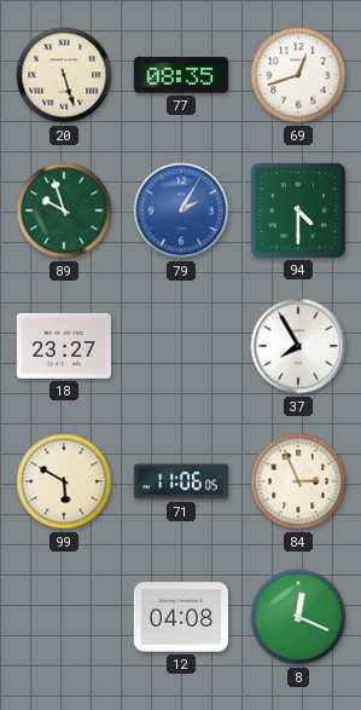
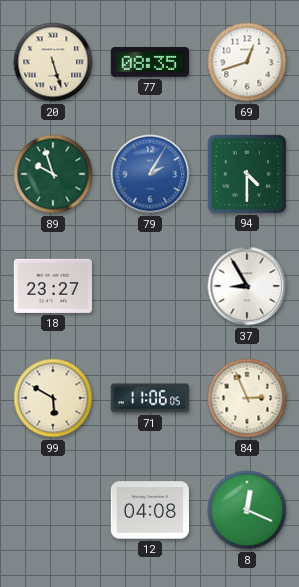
37: 7:55 -> 8:55 (247, 286)
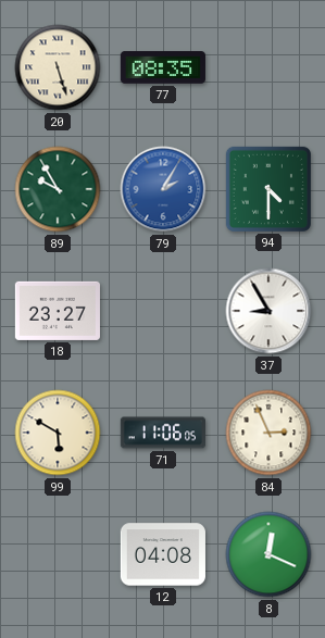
69: 12:42 -> none (247, 62)
89: 9:57 -> 9:55 (58, 189)
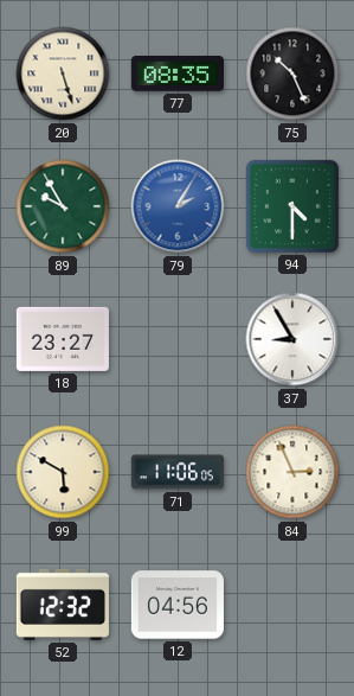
75: none -> 10:26 (292, 74)
52: none -> 12:32 (63, 605)
12: 04:08 -> 04:56 (178, 605)
8: 12:19 -> none (268, 554)
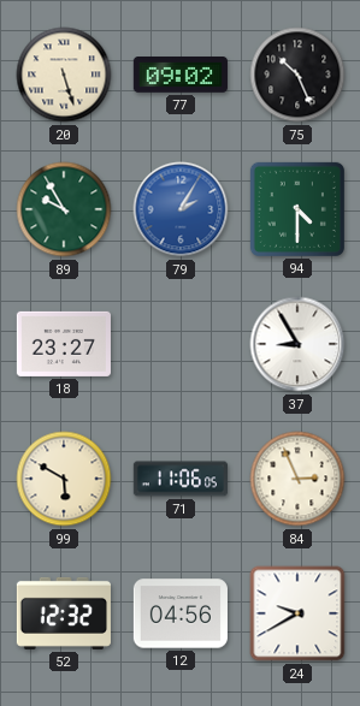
77: 08:35 -> 09:02 (181, 75)
24: none -> 9:40 (297, 613)
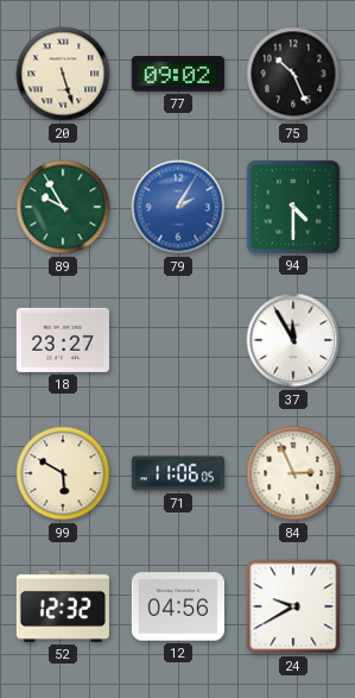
37: 8:55 -> 11:55 (293, 340)
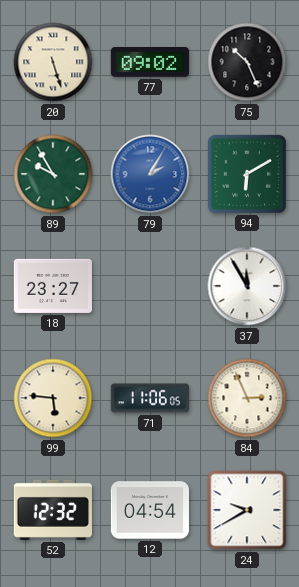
94: 4:30 -> 6:10 (247, 174)
99: 5:50 -> 5:46 (53, 398)
12: 04:56 -> 04:54 (150, 510)
